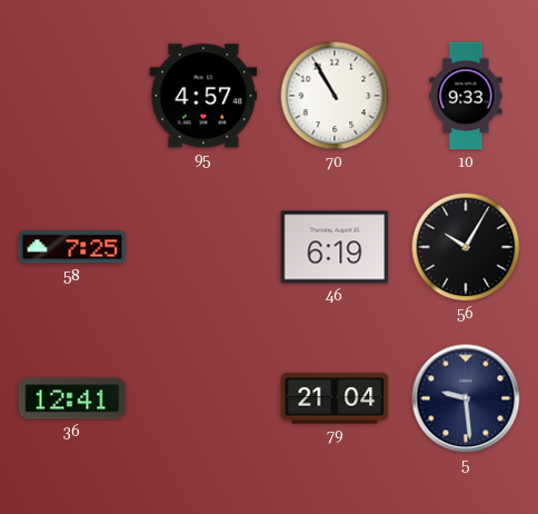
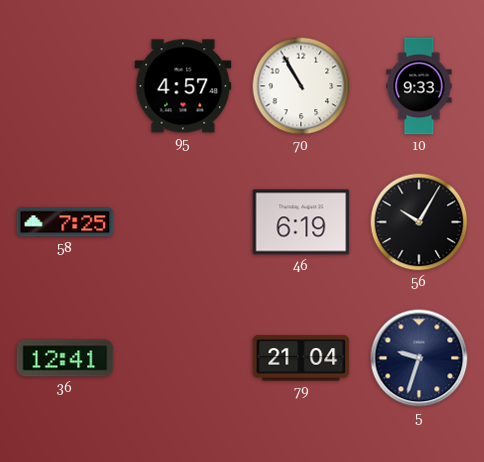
5: 9:29 -> 9:33 (419, 358)
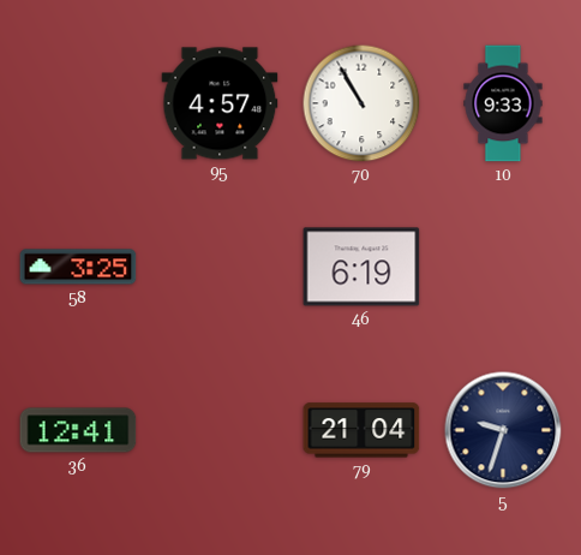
58: 7:25 -> 3:25 (78, 267)
56: 10:05 -> none (419, 222)
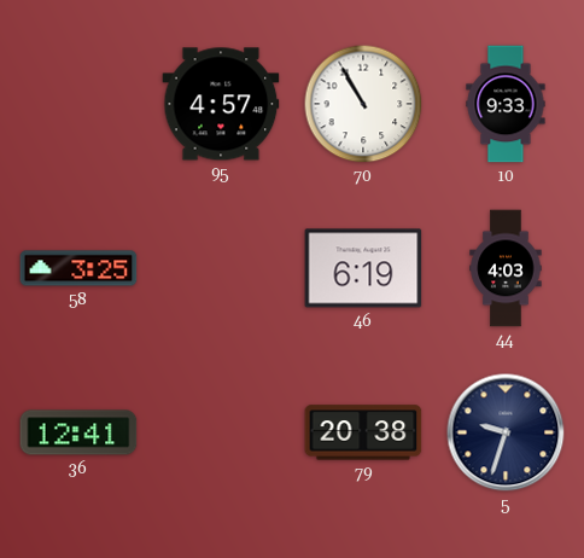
44: none -> 4:03 (506, 268)
79: 21:04 -> 20:38 (363, 432)
